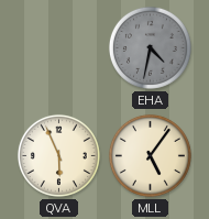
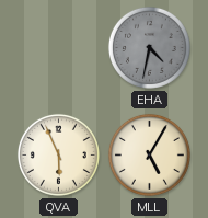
MLL: 5:06 -> 5:05 (149, 154)
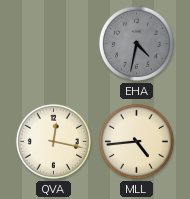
QVA: 5:56 -> 12:17 (53, 141)
MLL: 5:05 -> 4:44 (136, 141)
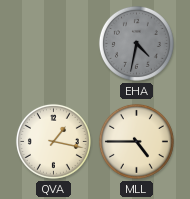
QVA: 12:17 -> 1:17 (53, 141)
MLL: 4:44 -> 4:45 (136, 141)
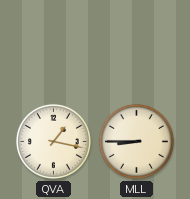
EHA: 4:32 -> none (136, 43)
MLL: 4:45 -> 8:45 (136, 141)
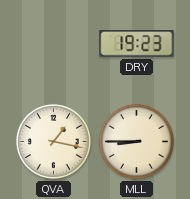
DRY: none -> 19:23 (137, 44)
